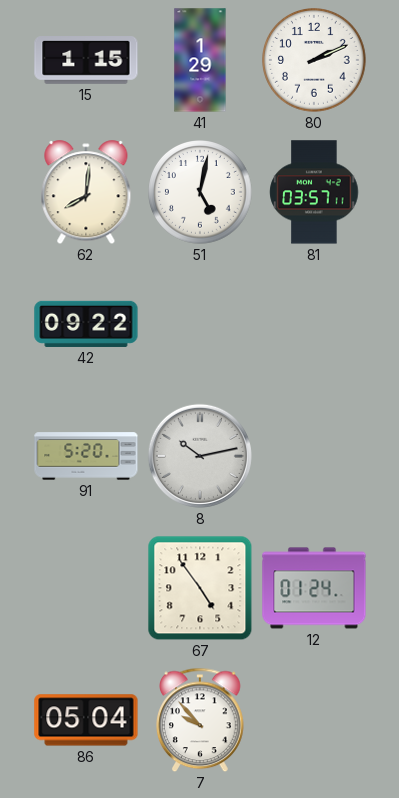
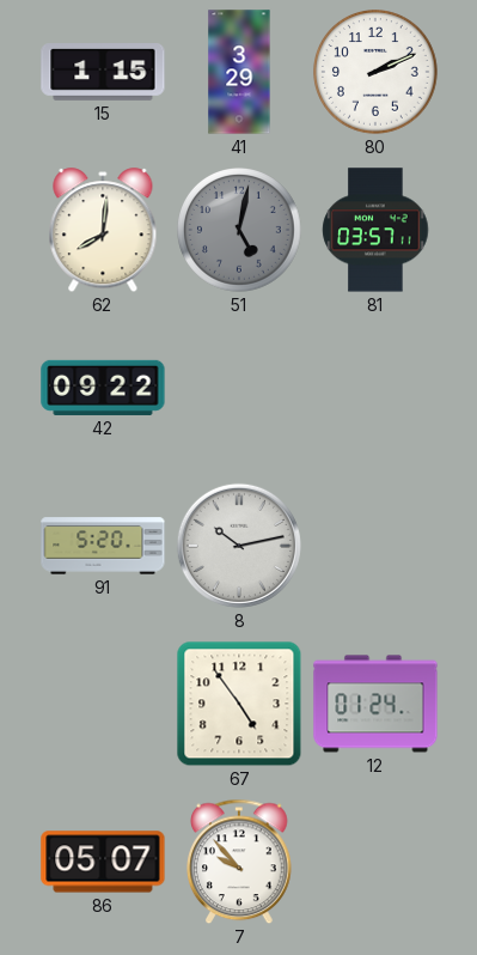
41: 1:29 -> 3:29 (239, 72)
51 dial: white -> grey (240, 231)
86: 05:04 -> 05:07 (103, 862)
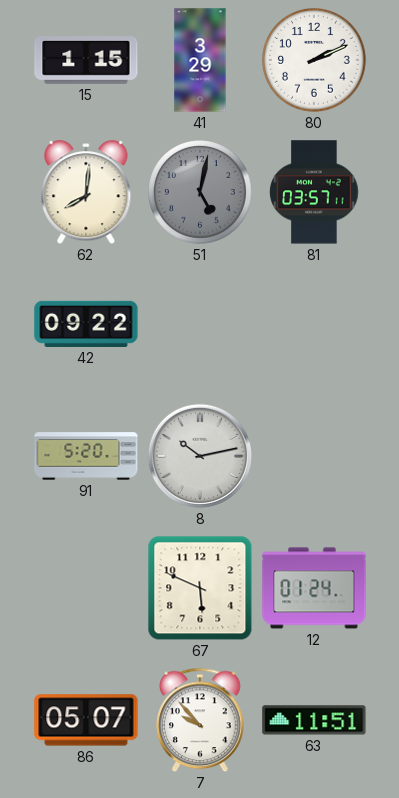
67: 4:54 -> 5:49 (200, 588)
63: none -> 11:51 (314, 720)
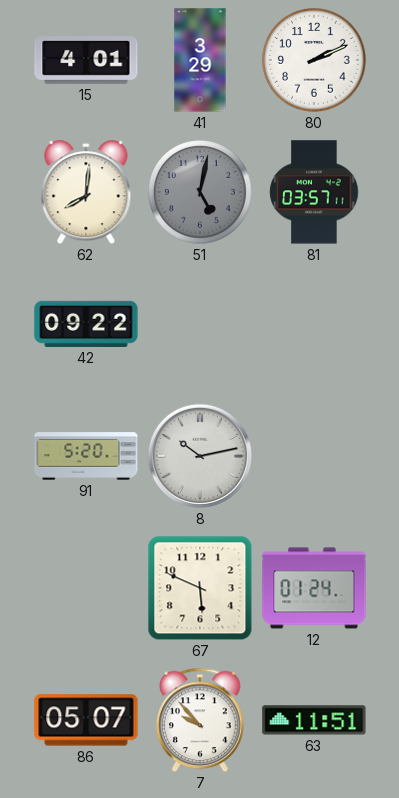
15: 1:15 -> 4:01 (86, 61)
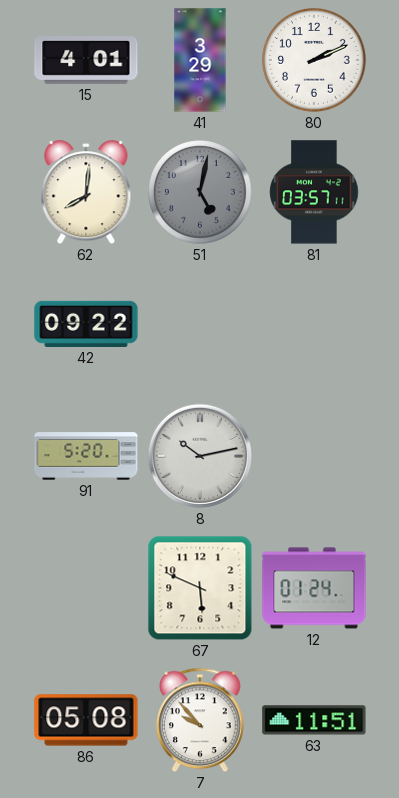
86: 05:07 -> 05:08 (86, 720)
